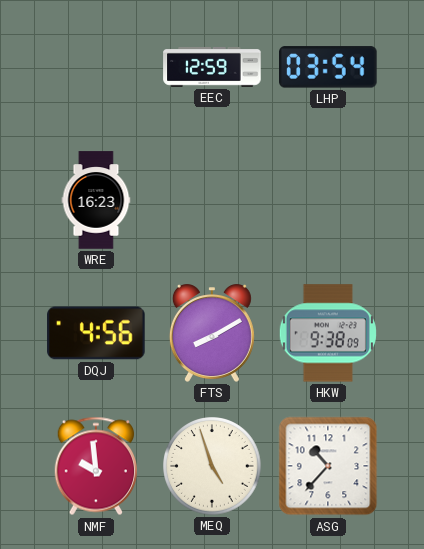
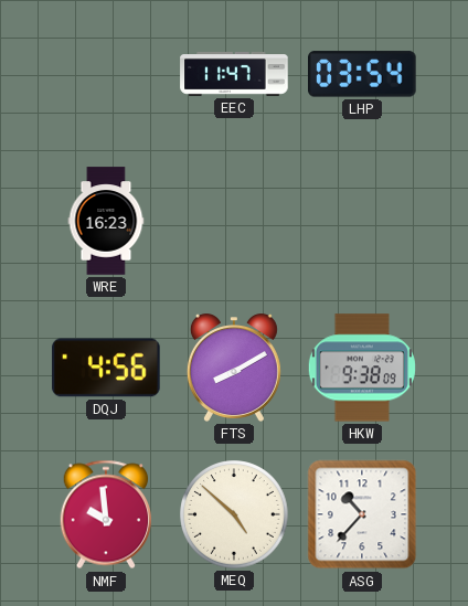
EEC: 12:59 -> 11:47 (234, 75)
MEQ: 4:57 -> 4:52 (234, 514)
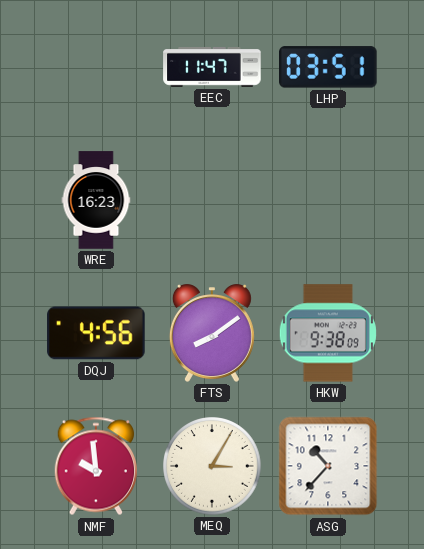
LHP: 03:54 -> 03:51 (329, 67)
FTS: 8:10 -> 8:09 (212, 333)
MEQ: 4:52 -> 3:05 (212, 466)
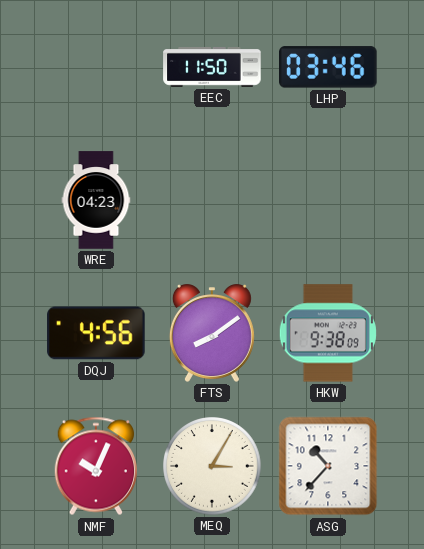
EEC: 11:47 -> 11:50 (212, 68)
LHP: 03:51 -> 03:46 (329, 67)
WRE: 16:23 -> 04:23 (96, 200)
NMF: 9:59 -> 10:04 (95, 466)
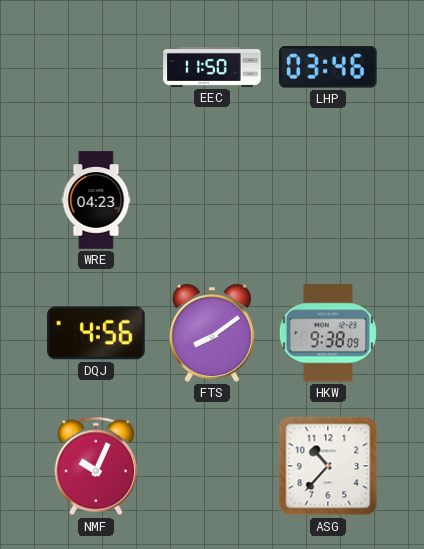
MEQ: 3:05 -> none (212, 466)
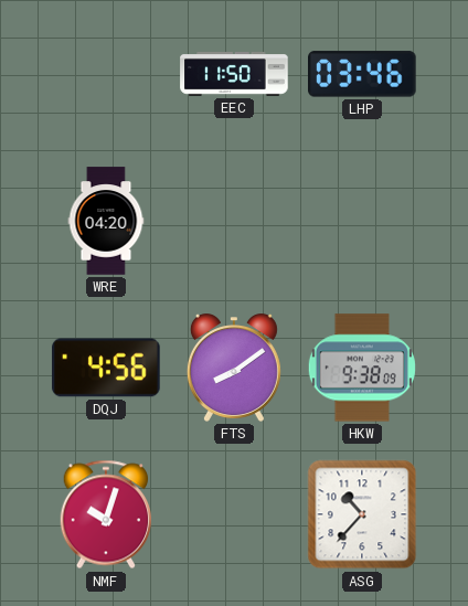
WRE: 04:23 -> 04:20 (106, 221)
NMF: 10:04 -> 10:03 (105, 514)
